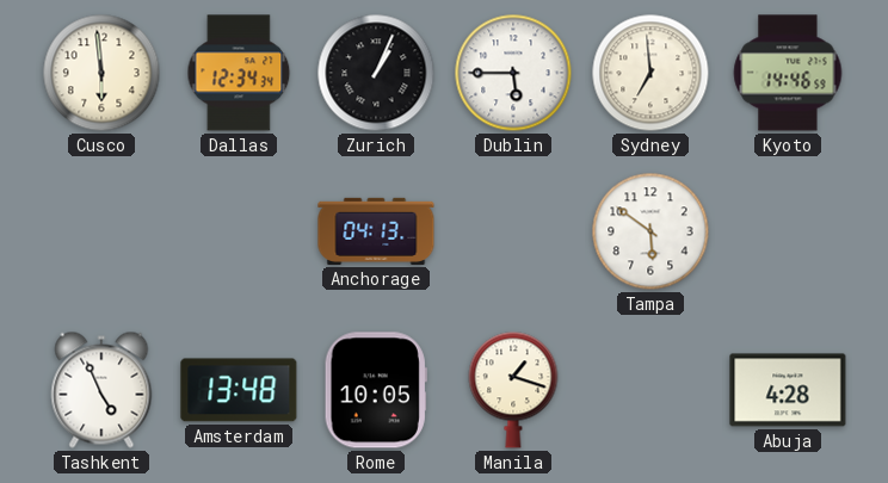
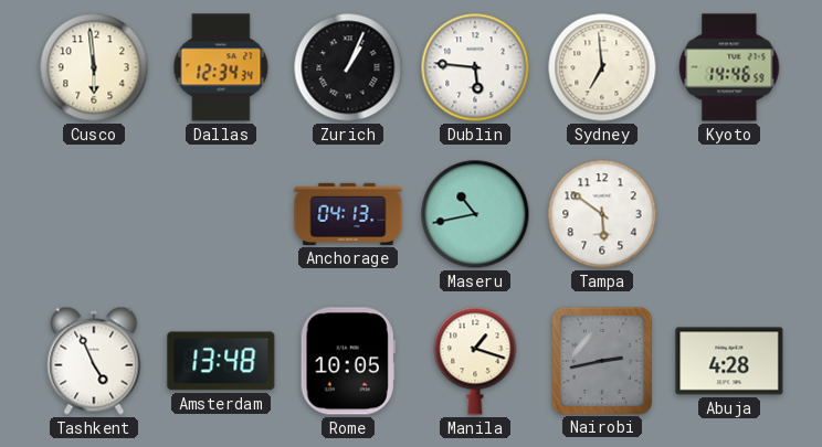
Dublin: 5:45 -> 5:46 (475, 67)
Maseru: none -> 10:43 (475, 214)
Nairobi: none -> 2:43 (601, 360)
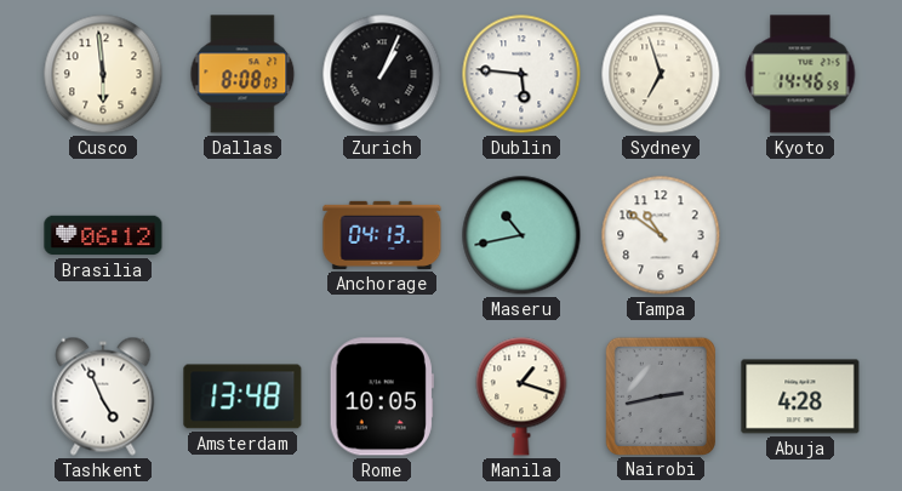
Dallas: 12:34 -> 8:08 (242, 74)
Sydney: 6:59 -> 6:57 (661, 74)
Brasilia: none -> 06:12 (103, 235)
Tampa: 5:51 -> 10:51 (661, 235)
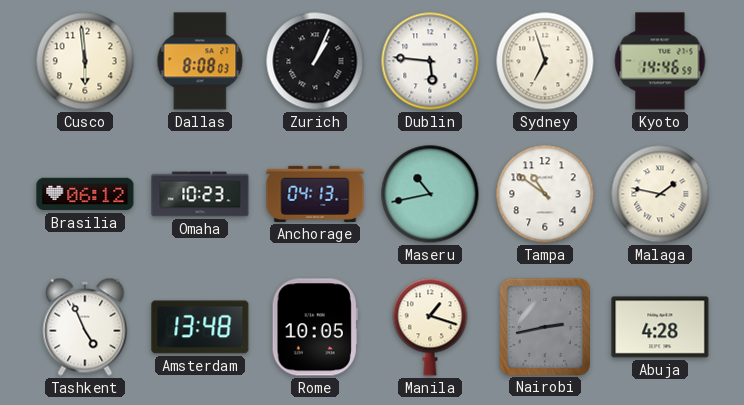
Omaha: none -> 10:23 (200, 194)
Malaga: none -> 1:47 (660, 194)
